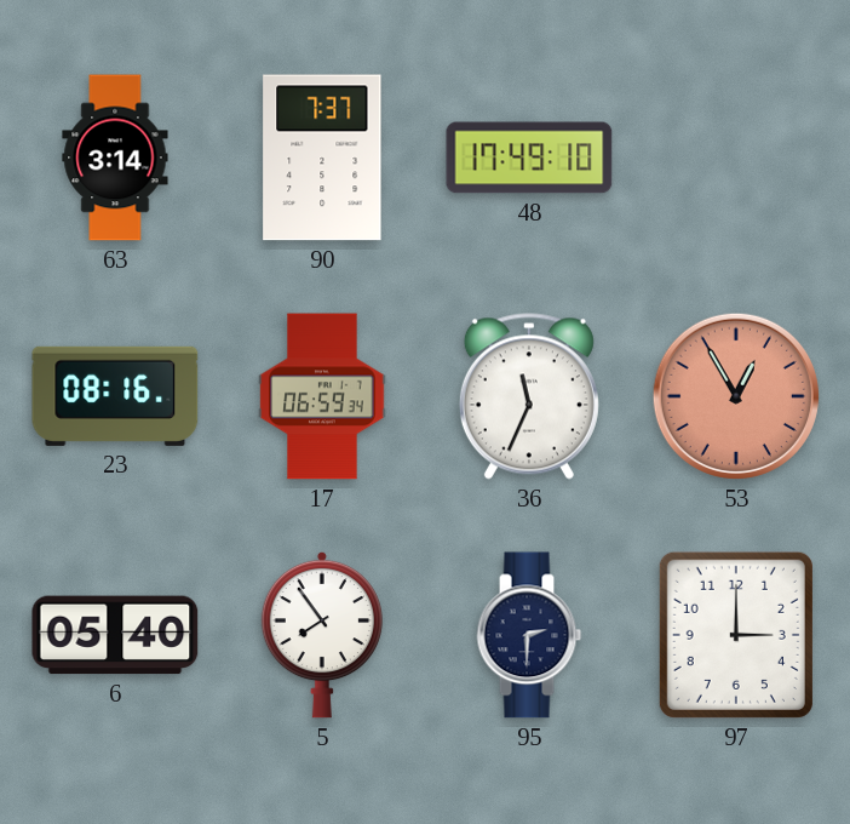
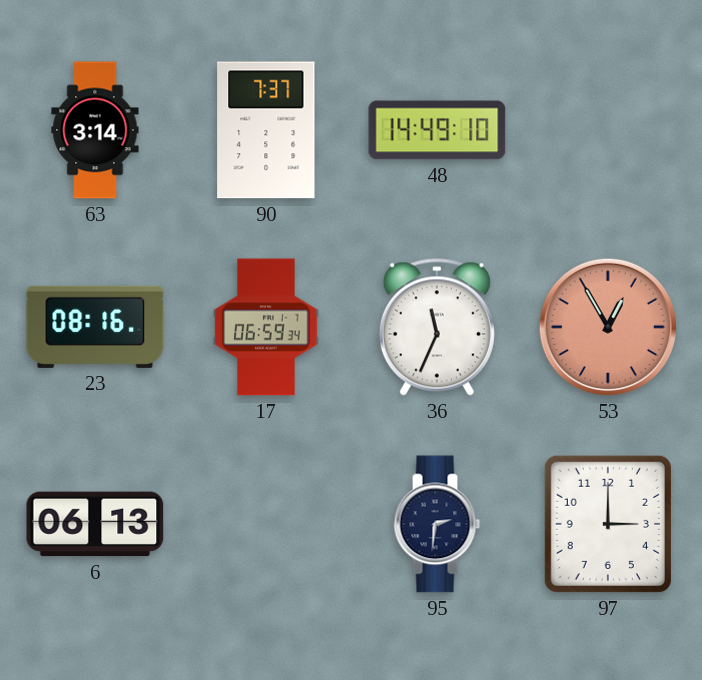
48: 17:49 -> 14:49 (437, 130)
6: 05:40 -> 06:13 (95, 524)
5: 7:54 -> none (322, 635)
95: 2:30 -> 2:31 (437, 524)
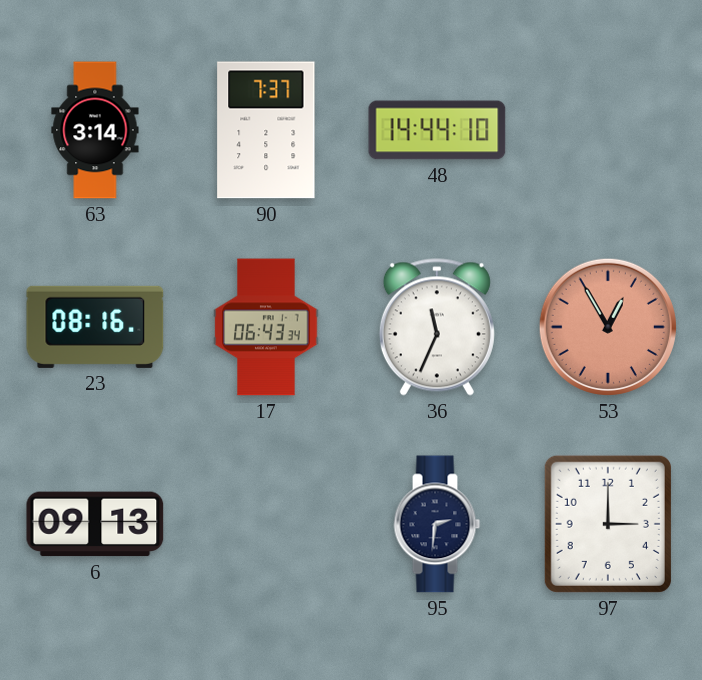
48: 14:49 -> 14:44 (437, 130)
17: 06:59 -> 06:43 (266, 327)
6: 06:13 -> 09:13 (95, 524)
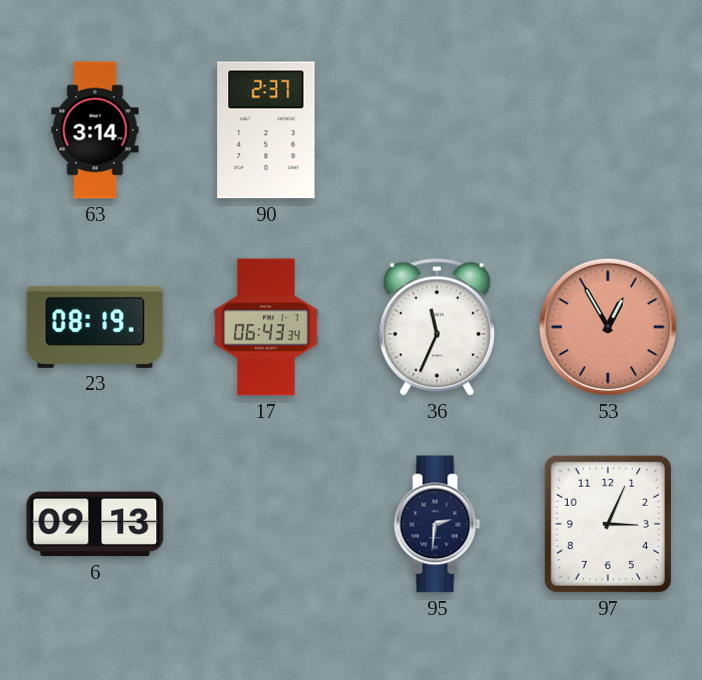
90: 7:37 -> 2:37 (266, 130)
48: 14:44 -> none (437, 130)
23: 08:16 -> 08:19 (95, 327)
97: 3:00 -> 3:04 (608, 524)
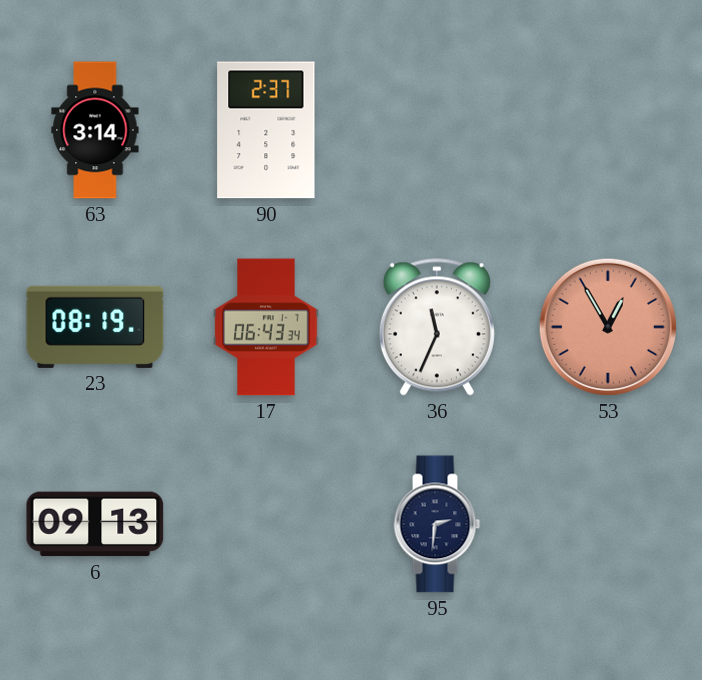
97: 3:04 -> none (608, 524)
